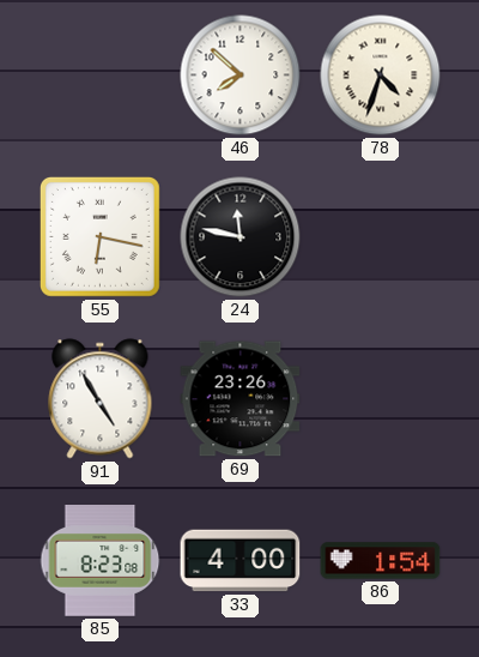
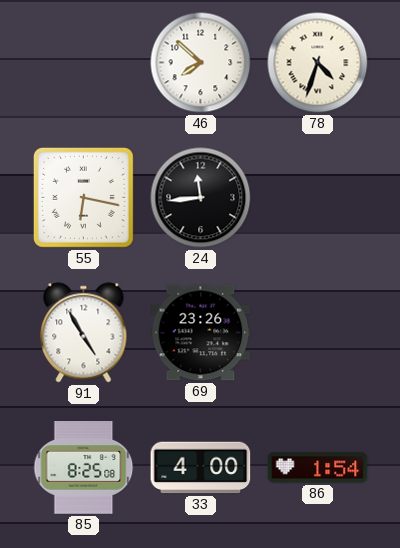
24: 11:47 -> 11:44 (201, 198)
85: 8:23 -> 8:25 (84, 468)
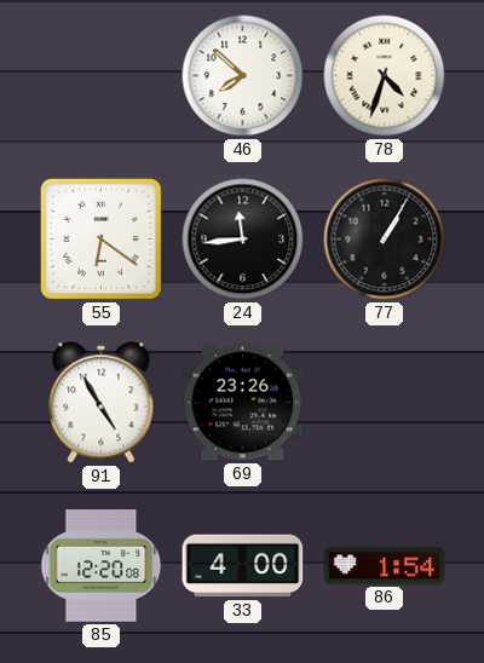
55: 6:17 -> 6:21 (100, 238)
77: none -> 1:05 (385, 240)
85: 8:25 -> 12:20 (102, 566)
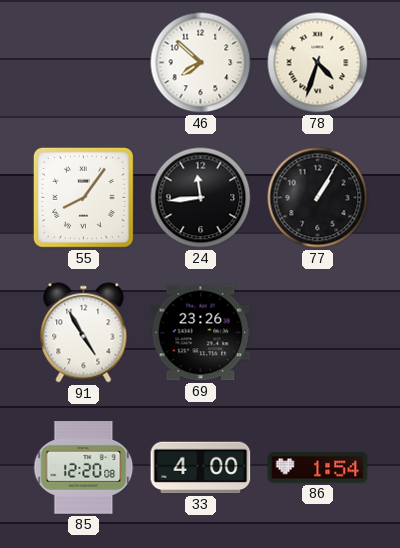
55: 6:21 -> 8:06 (83, 197)
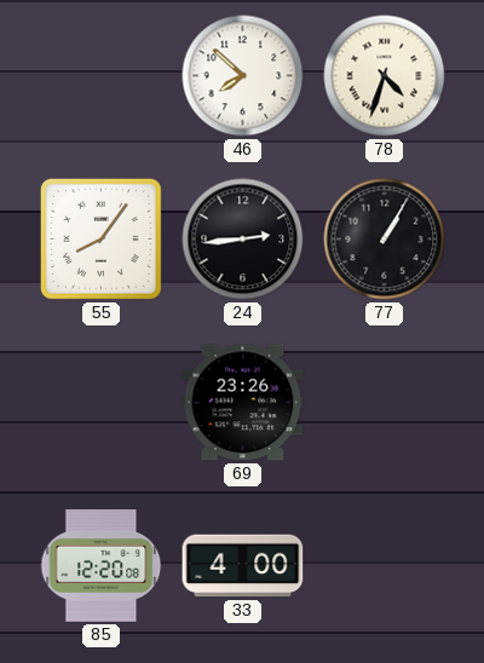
24: 11:44 -> 2:44 (243, 240)
91: 4:55 -> none (84, 333)
86: 1:54 -> none (318, 468)
